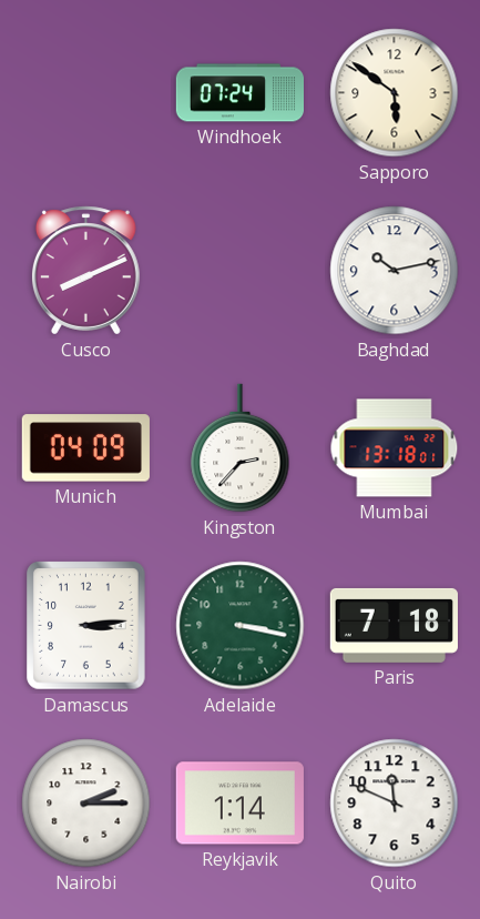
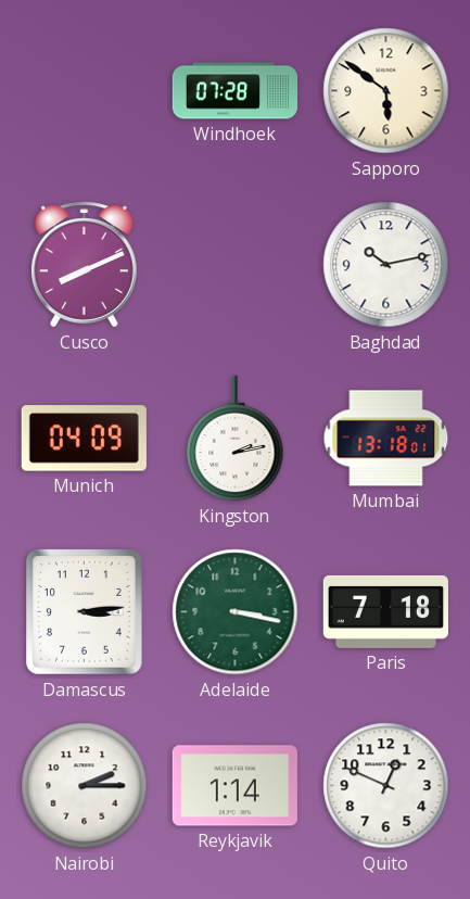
Windhoek: 07:24 -> 07:28 (234, 91)
Kingston: 2:37 -> 2:13 (236, 439)
Quito: 11:49 -> 12:49 (386, 786)
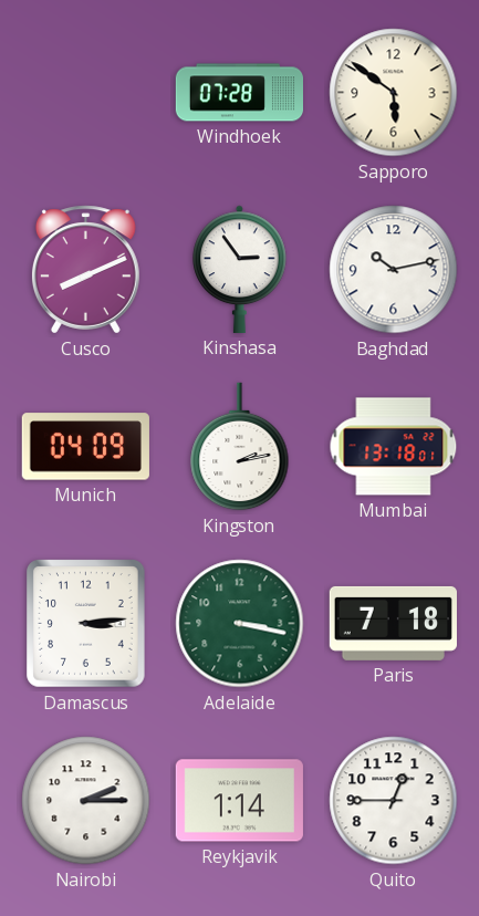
Kinshasa: none -> 2:54 (240, 269)
Quito: 12:49 -> 12:45 (394, 801)
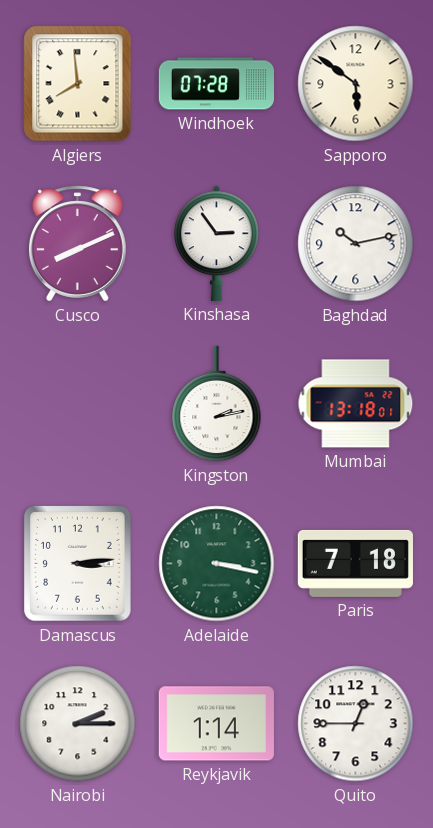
Algiers: none -> 7:59 (78, 84)
Munich: 04:09 -> none (85, 447)
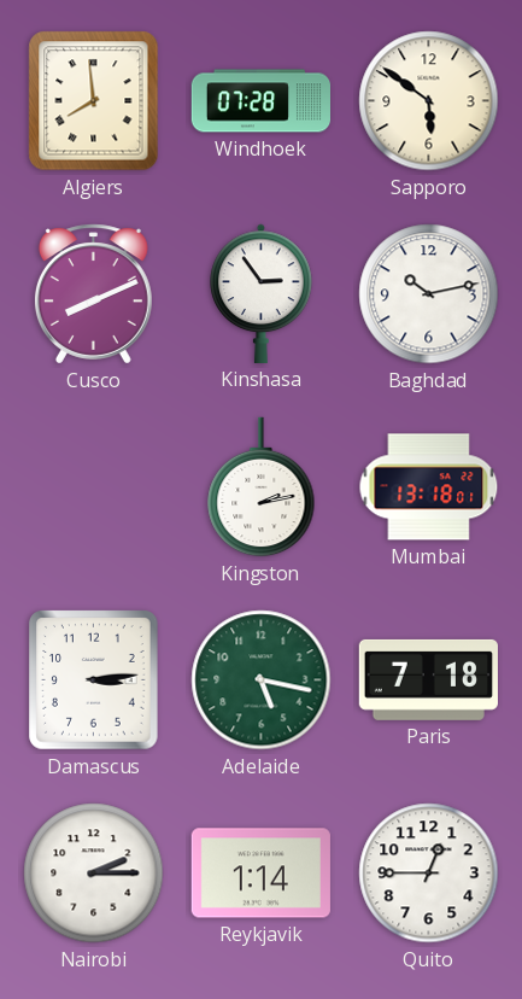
Adelaide: 3:17 -> 5:17 (262, 680)
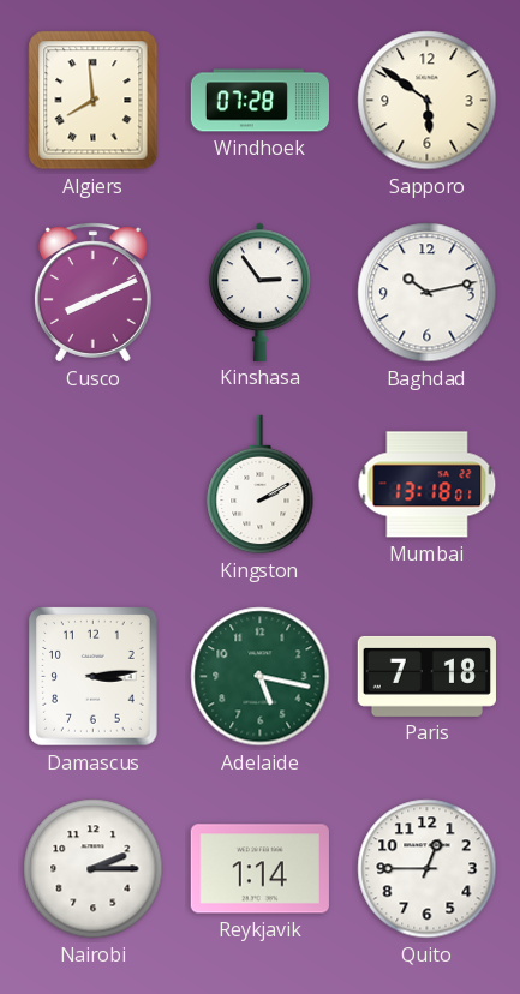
Kingston: 2:13 -> 2:10 (261, 485)
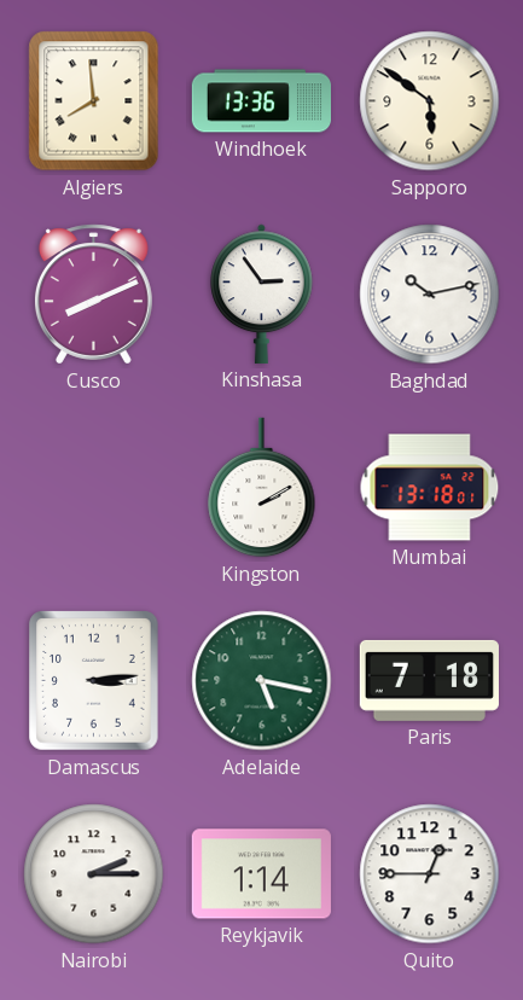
Windhoek: 07:28 -> 13:36 (261, 101)
